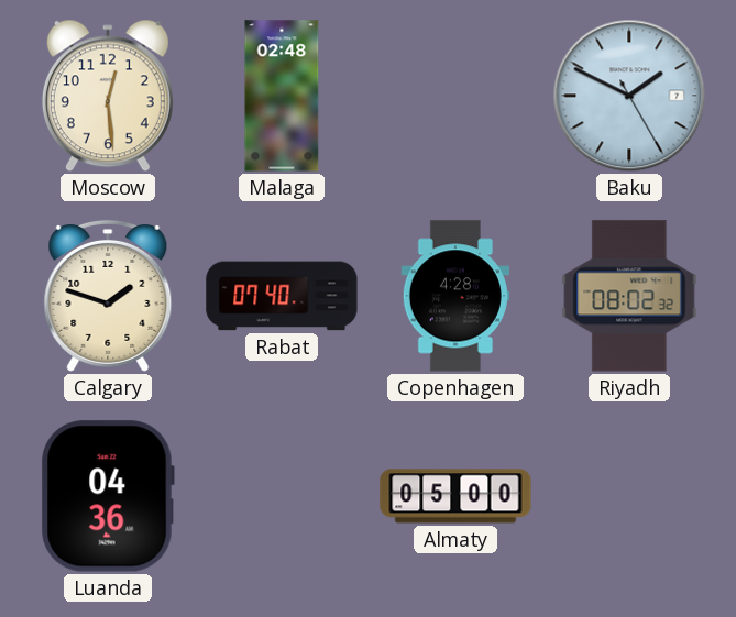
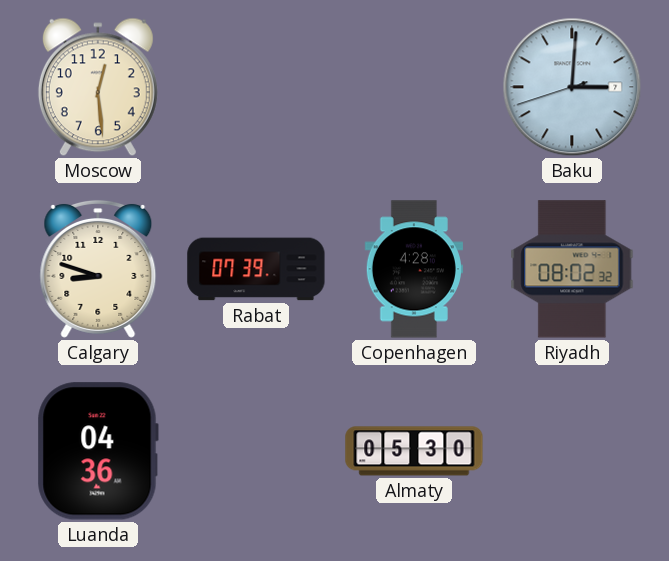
Malaga: 02:48 -> none (282, 96)
Baku: 1:49 -> 3:00 (572, 87)
Calgary: 1:48 -> 8:48 (98, 269)
Rabat: 07:40 -> 07:39 (256, 269)
Almaty: 05:00 -> 05:30 (414, 451)
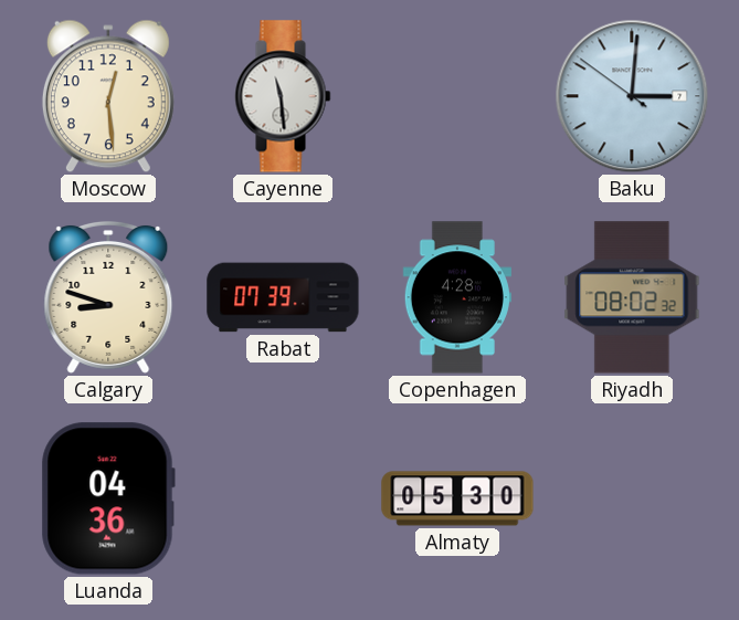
Cayenne: none -> 11:29 (283, 96)
Baku: 3:00:42 -> 3:00:51 (632, 96)
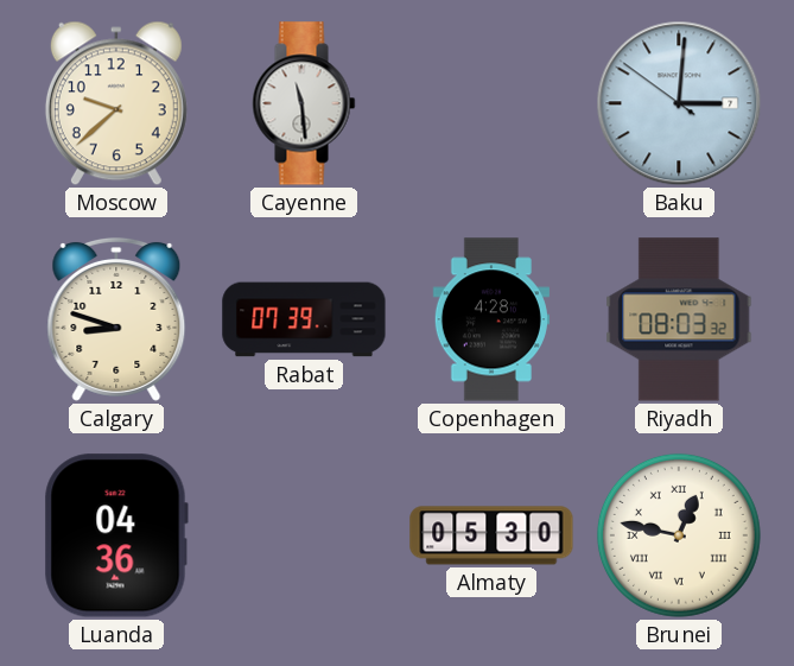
Moscow: 12:29 -> 9:38 (116, 103)
Riyadh: 08:02 -> 08:03 (679, 319)
Brunei: none -> 12:47 (679, 535)
